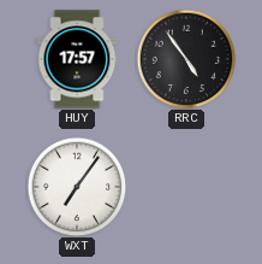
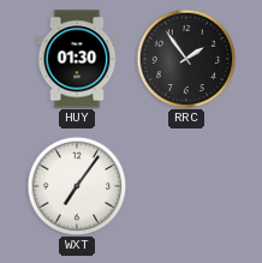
HUY: 17:57 -> 01:30 (77, 59)
RRC: 4:54 -> 1:54 (186, 59)
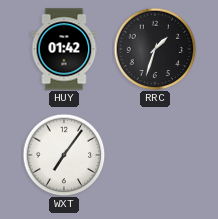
HUY: 01:30 -> 01:42 (64, 49)
RRC: 1:54 -> 1:33 (155, 49)
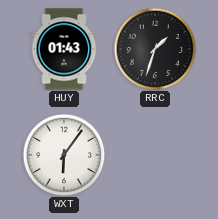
HUY: 01:42 -> 01:43 (64, 49)
WXT: 7:06 -> 6:06 (64, 155)
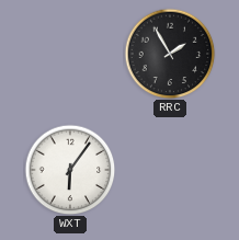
HUY: 01:43 -> none (64, 49)
RRC: 1:33 -> 1:55 (170, 54)
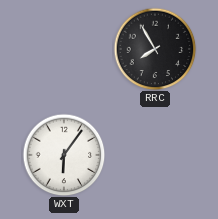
RRC: 1:55 -> 7:55 (155, 49)
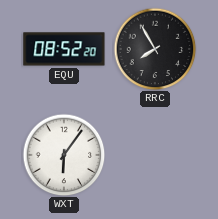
EQU: none -> 08:52 (64, 49)
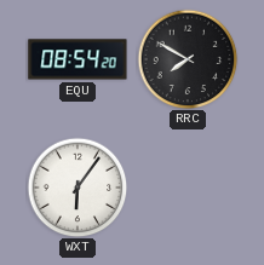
EQU: 08:52 -> 08:54 (78, 59)
RRC: 7:55 -> 7:50 (188, 59)
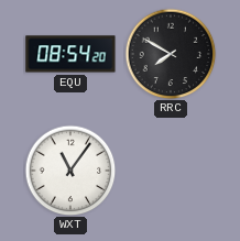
WXT: 6:06 -> 11:06 (70, 171)
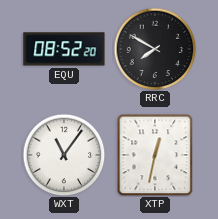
EQU: 08:54 -> 08:52 (64, 49)
XTP: none -> 12:32 (155, 155)
